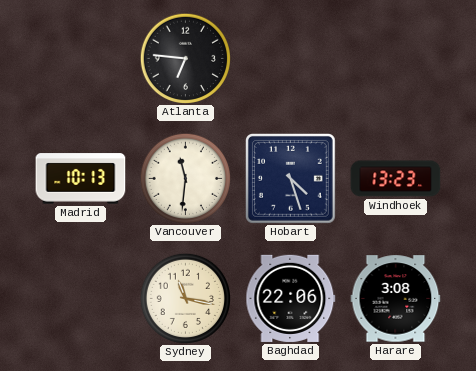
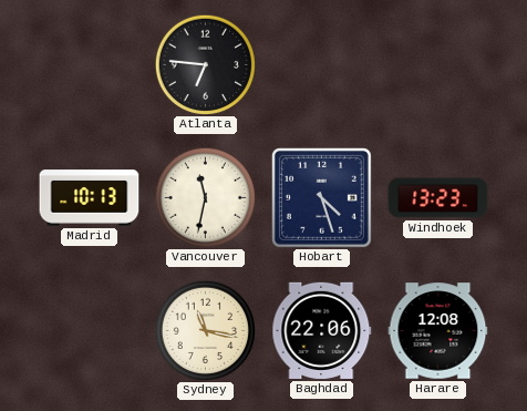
Vancouver: 11:31 -> 11:32 (205, 197)
Harare: 3:08 -> 12:08 (438, 331)
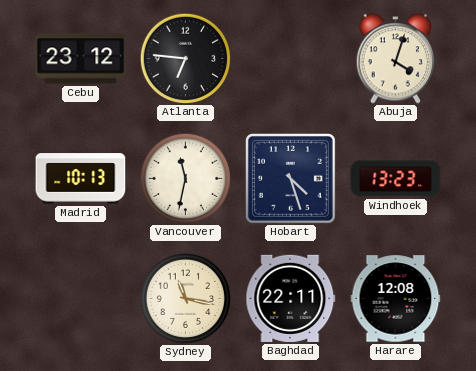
Cebu: none -> 23:12 (81, 59)
Abuja: none -> 4:03 (396, 59)
Baghdad: 22:06 -> 22:11 (291, 298)
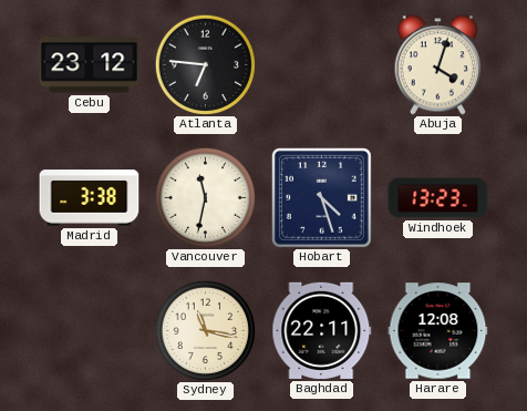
Madrid: 10:13 -> 3:38 (90, 198)
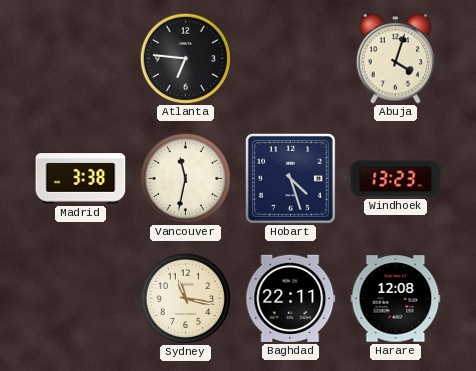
Cebu: 23:12 -> none (90, 65)
